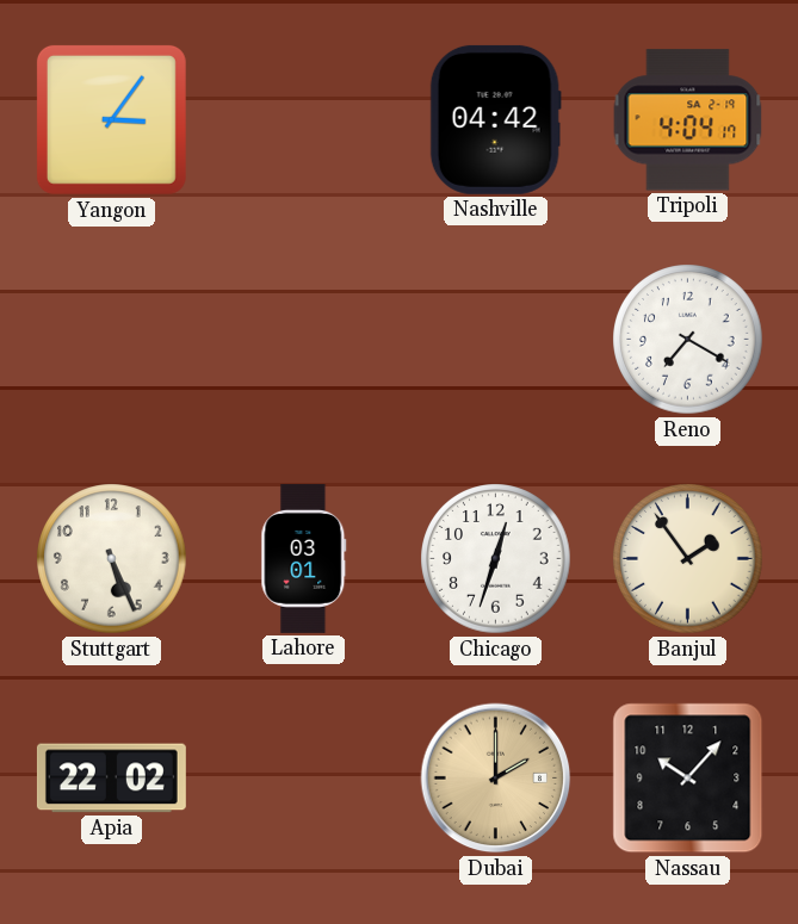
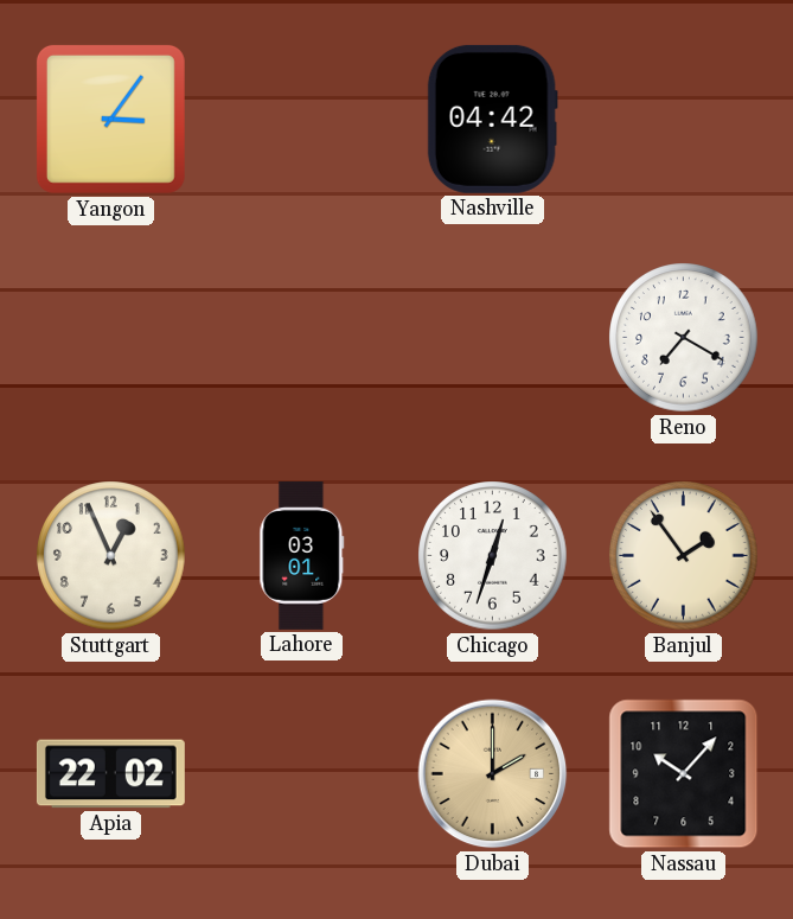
Tripoli: 4:04 -> none (688, 120)
Stuttgart: 5:26 -> 12:56 (111, 556)
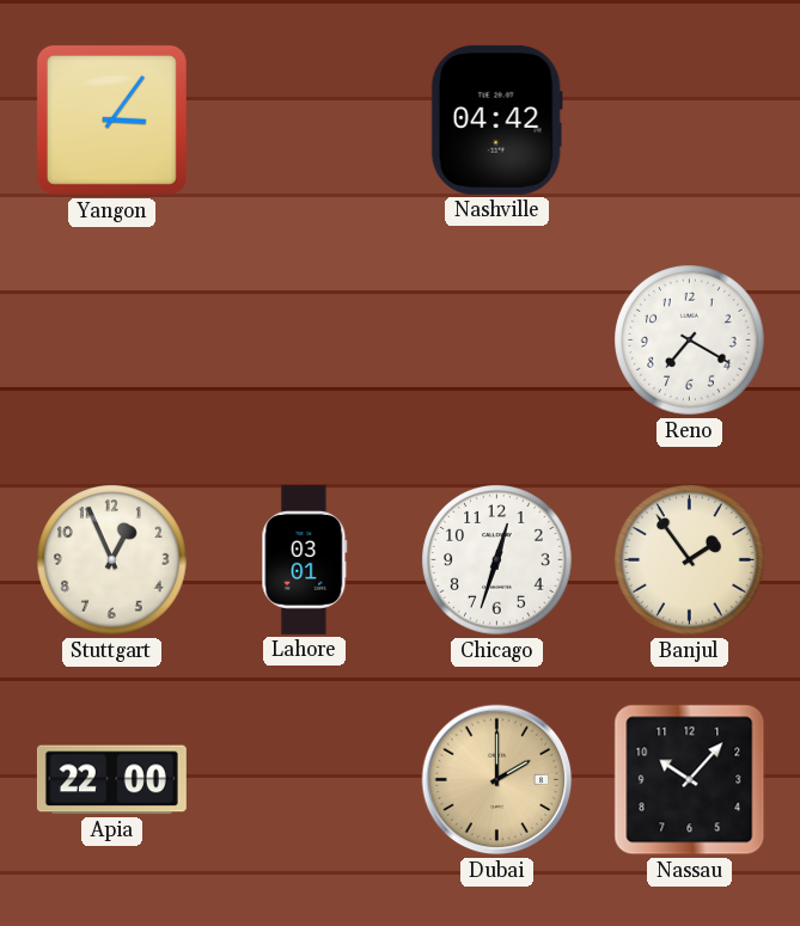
Apia: 22:02 -> 22:00 (111, 780)
